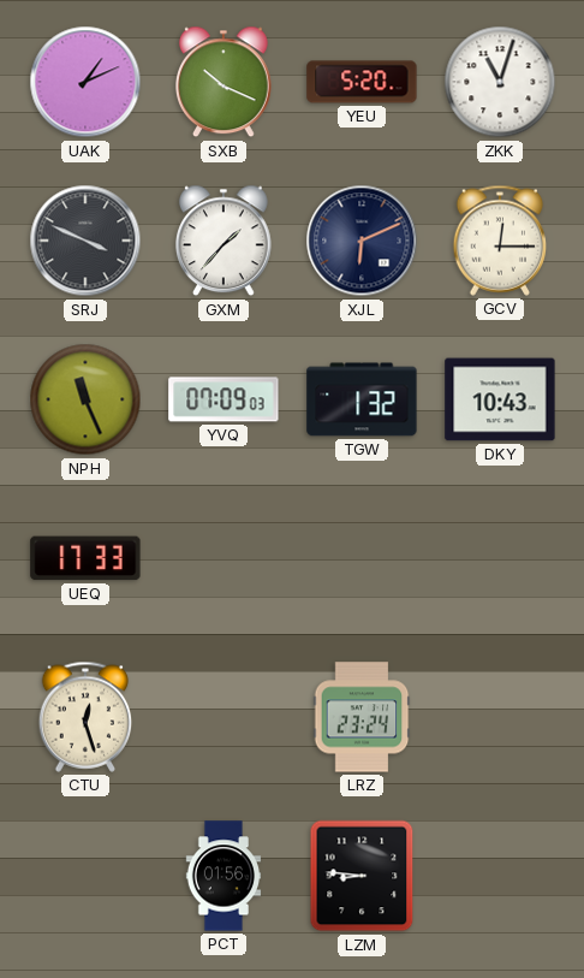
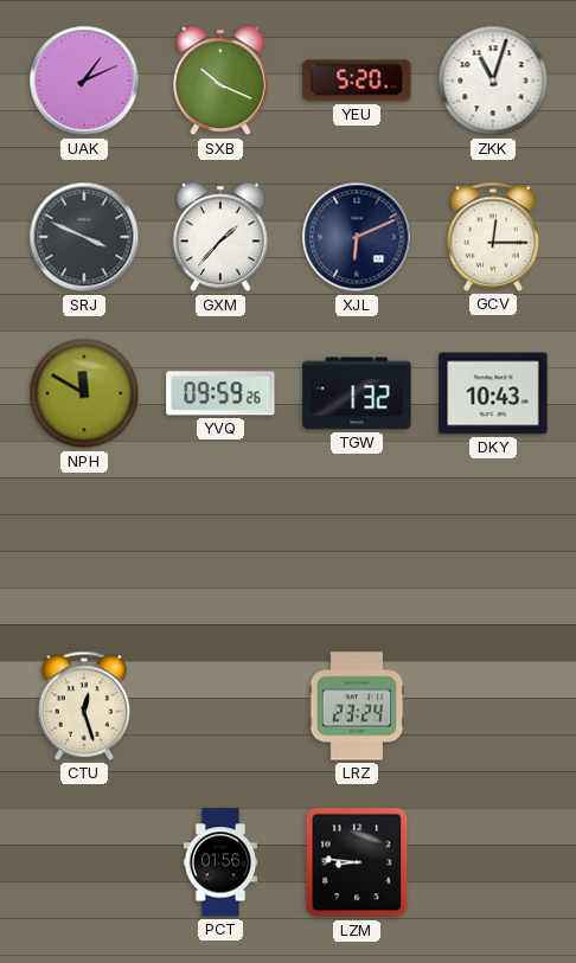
NPH: 11:26 -> 11:50 (84, 393)
YVQ: 07:09 -> 09:59 (220, 393)
UEQ: 17:33 -> none (85, 558)
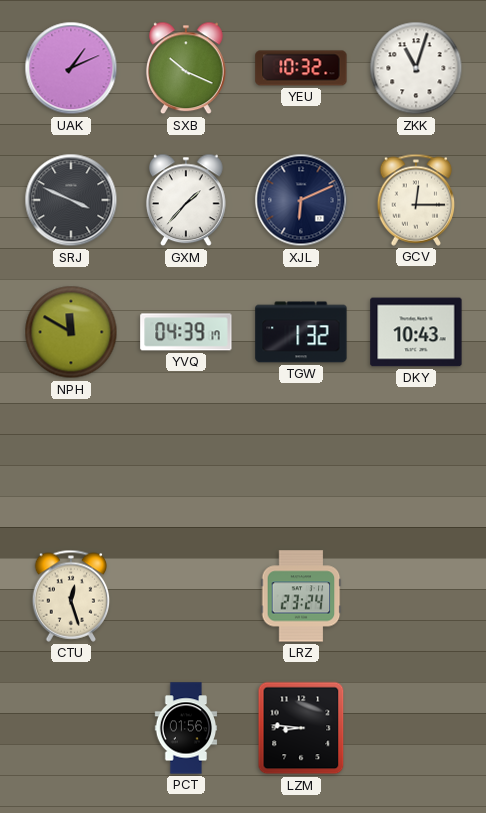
YEU: 5:20 -> 10:32 (301, 68)
YVQ: 09:59 -> 04:39 (186, 332)
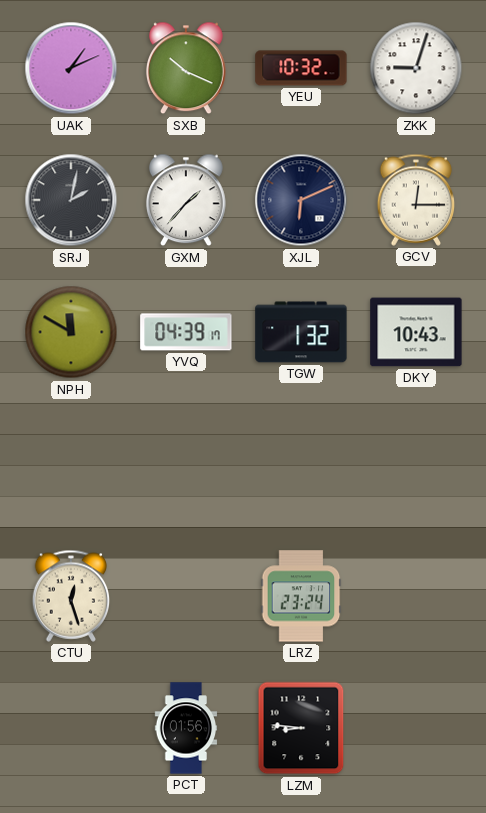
ZKK: 11:03 -> 9:03 (416, 68)
SRJ: 3:49 -> 2:02 (71, 200)
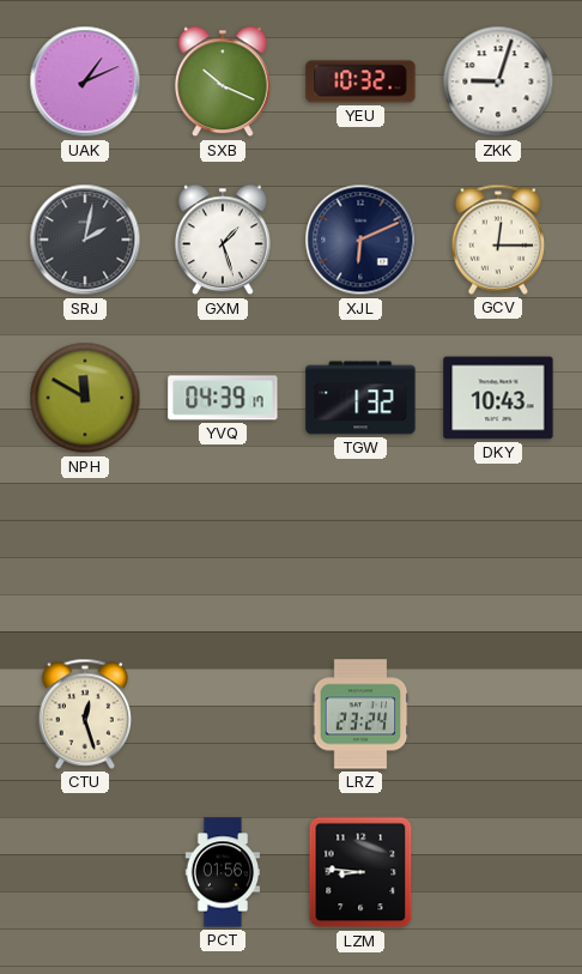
GXM: 1:37 -> 1:27 (223, 240)
